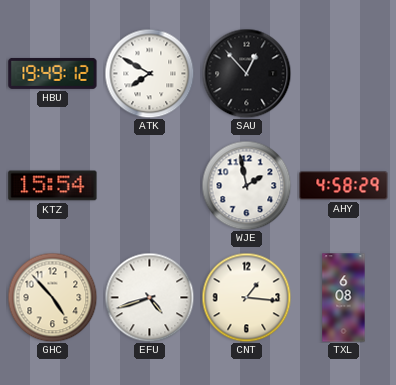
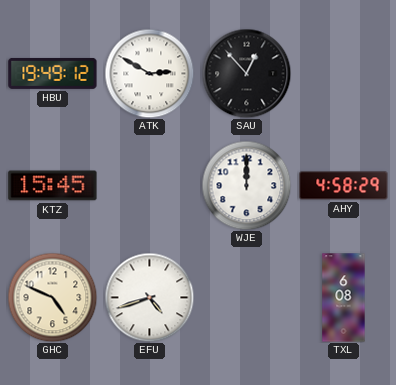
ATK: 7:50 -> 2:50 (149, 73)
KTZ: 15:54 -> 15:45 (53, 186)
WJE: 1:58 -> 12:00 (246, 185)
GHC: 4:53 -> 4:49 (52, 297)
CNT: 1:16 -> none (246, 297)
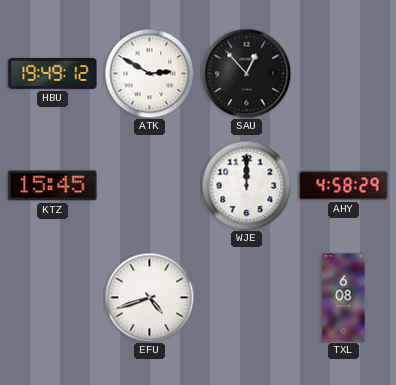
GHC: 4:49 -> none (52, 297)
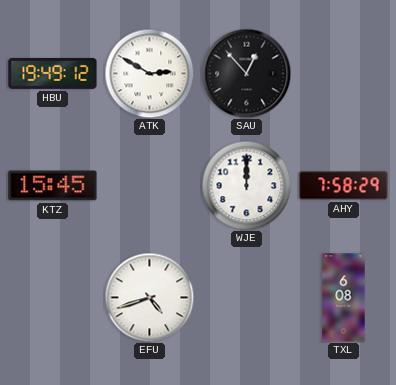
AHY: 4:58 -> 7:58 (344, 186)
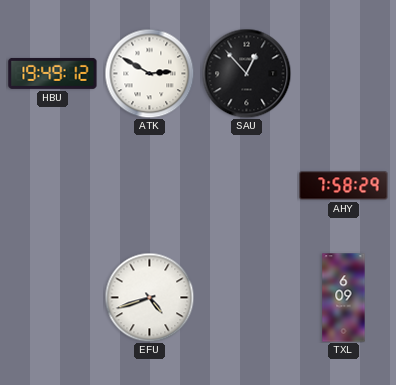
KTZ: 15:45 -> none (53, 186)
WJE: 12:00 -> none (246, 185)
TXL: 6:08 -> 6:09 (344, 298)
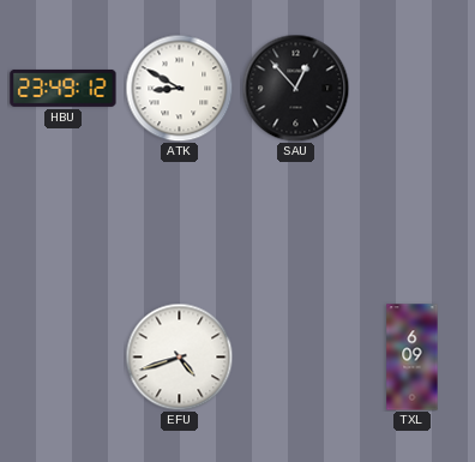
HBU: 19:49 -> 23:49 (64, 88)
ATK: 2:50 -> 8:50 (179, 88)
AHY: 7:58 -> none (344, 186)
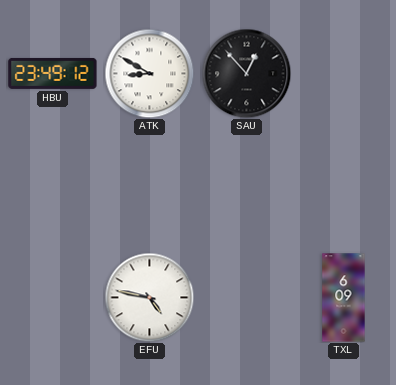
EFU: 4:42 -> 4:47 (149, 297)
